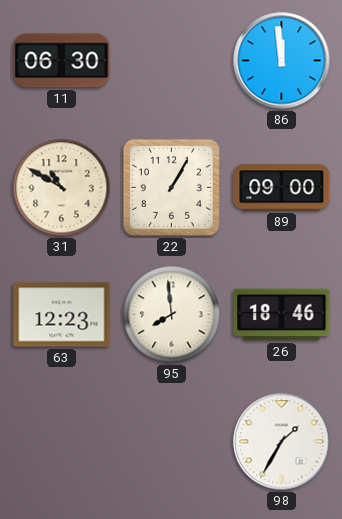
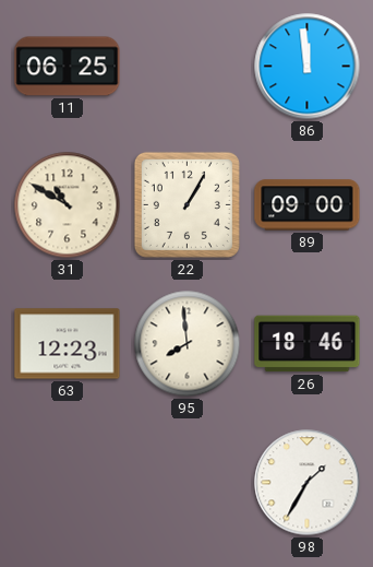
11: 06:30 -> 06:25 (68, 67)
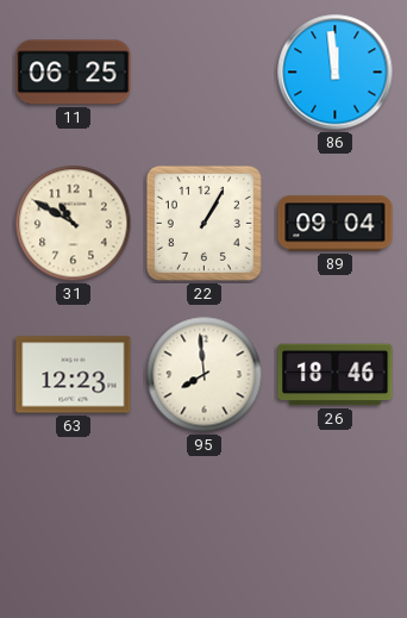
89: 09:00 -> 09:04 (336, 224)
98: 1:35 -> none (308, 483)
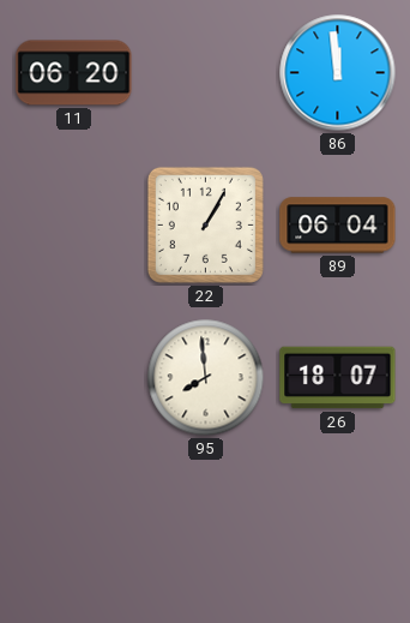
11: 06:25 -> 06:20 (74, 73)
31: 10:50 -> none (74, 224)
89: 09:04 -> 06:04 (338, 226)
63: 12:23 -> none (74, 375)
26: 18:46 -> 18:07 (338, 378)
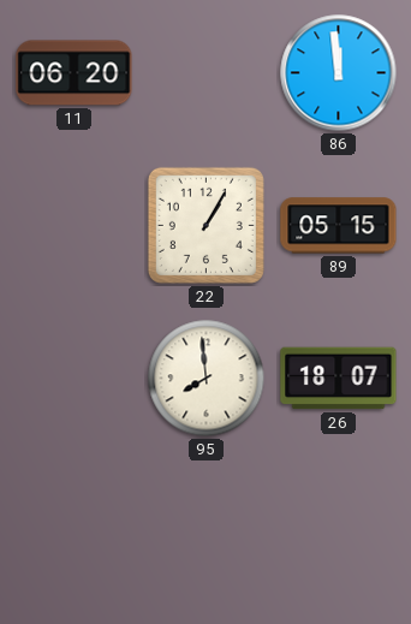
89: 06:04 -> 05:15 (339, 226)
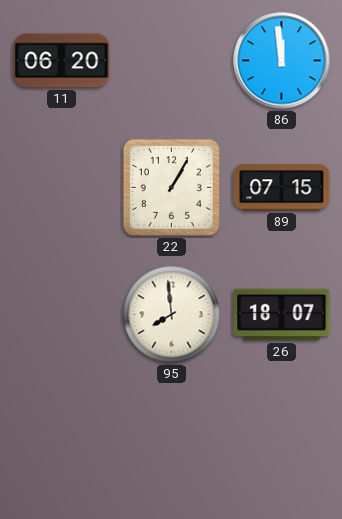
89: 05:15 -> 07:15 (282, 188)
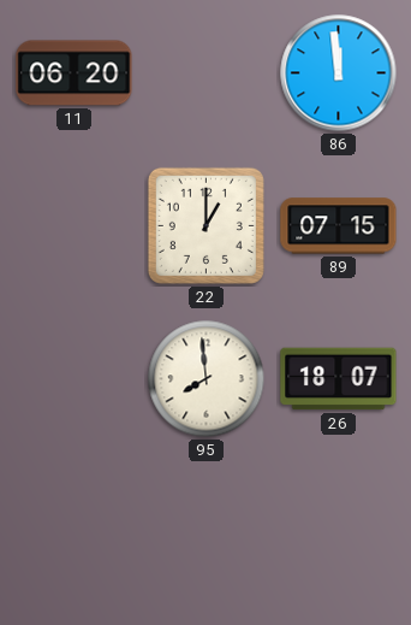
22: 1:05 -> 1:00 (205, 225)
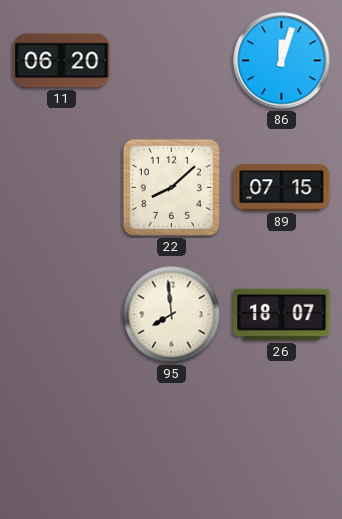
86: 11:59 -> 12:03 (282, 61)
22: 1:00 -> 8:08 (171, 187)
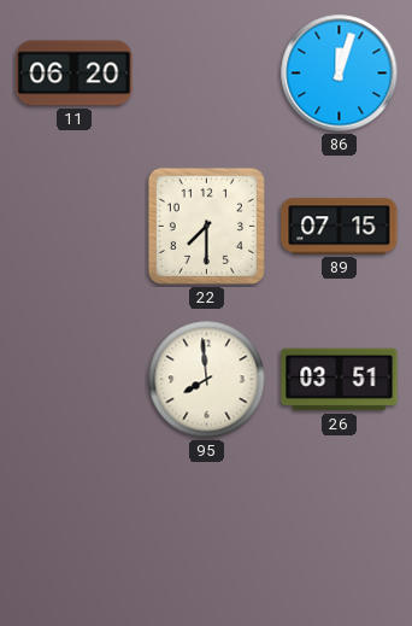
22: 8:08 -> 7:30 (206, 226)
26: 18:07 -> 03:51 (340, 380)
